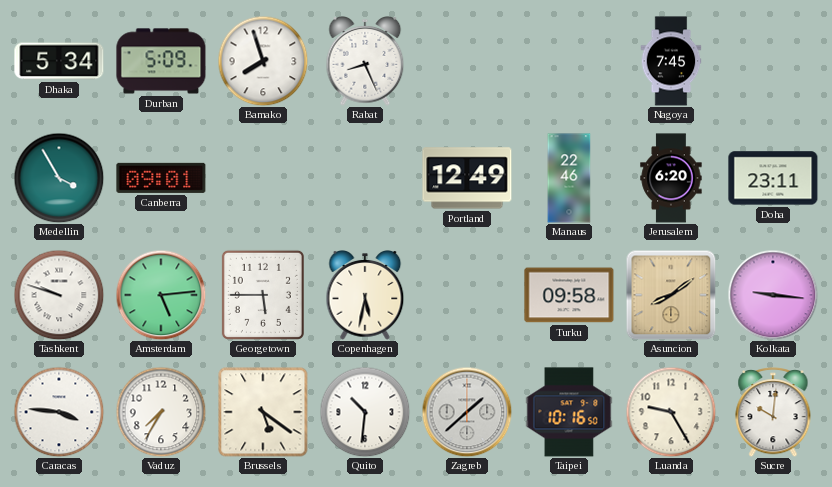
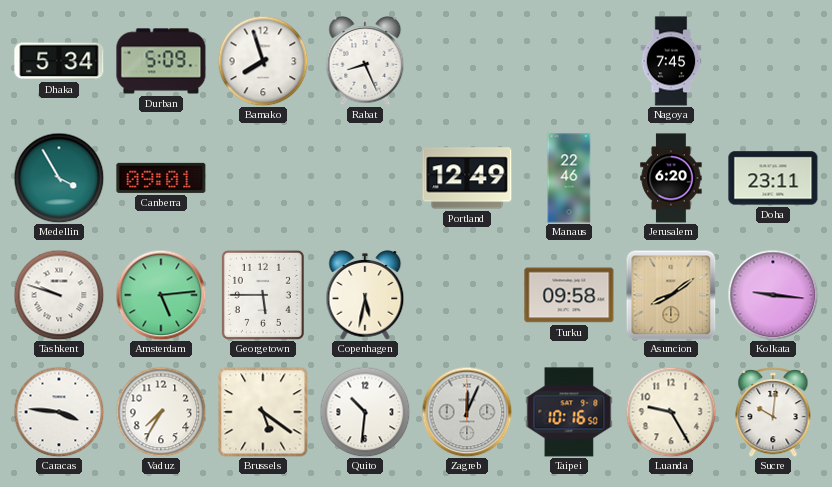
Zagreb: 1:38 -> 12:04 (467, 412)
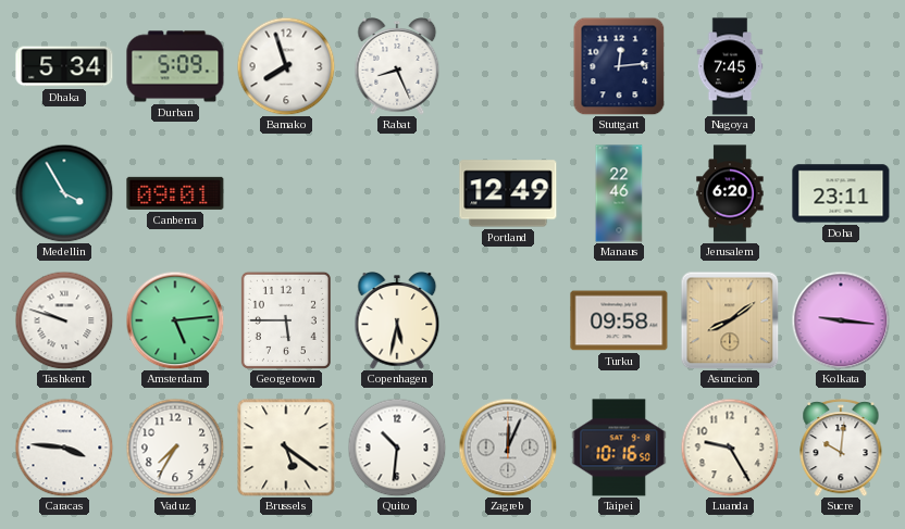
Stuttgart: none -> 12:14 (619, 66)
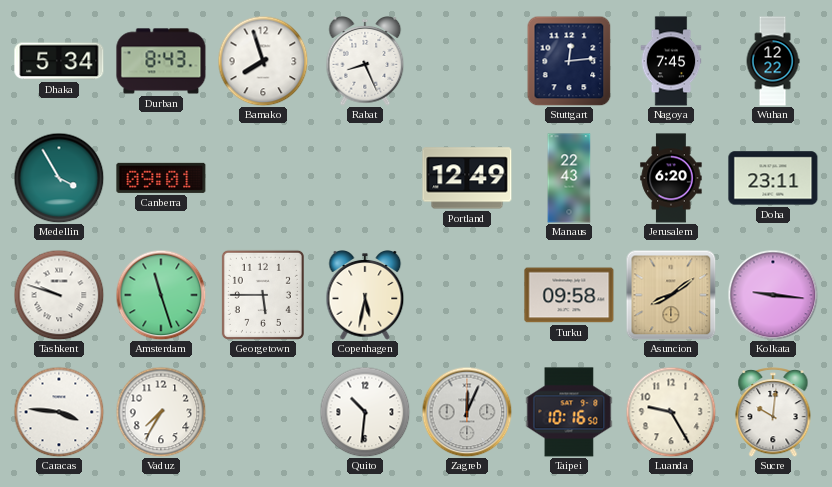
Durban: 5:09 -> 8:43 (161, 61)
Wuhan: none -> 12:22 (773, 61)
Manaus: 22:46 -> 22:43 (569, 178)
Amsterdam: 5:14 -> 11:27 (161, 295)
Brussels: 5:21 -> none (286, 448)
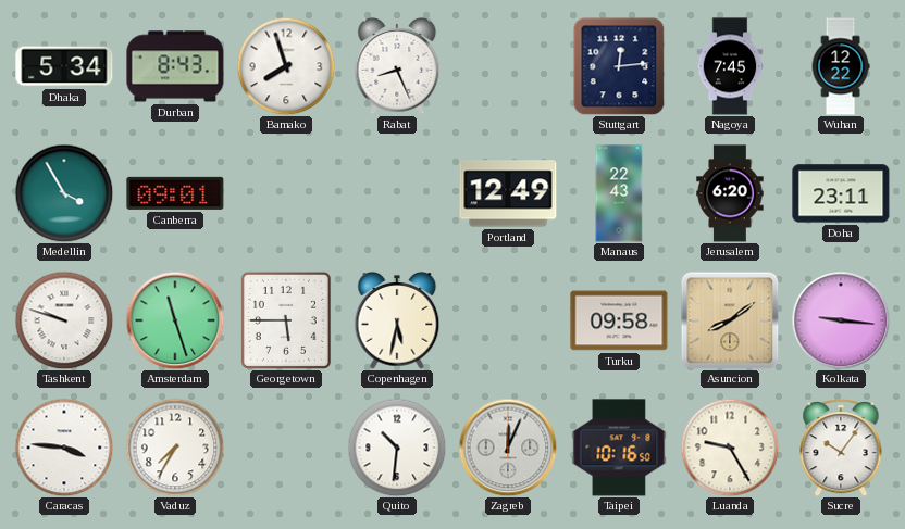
Sucre: 10:01 -> 10:06 (841, 448)
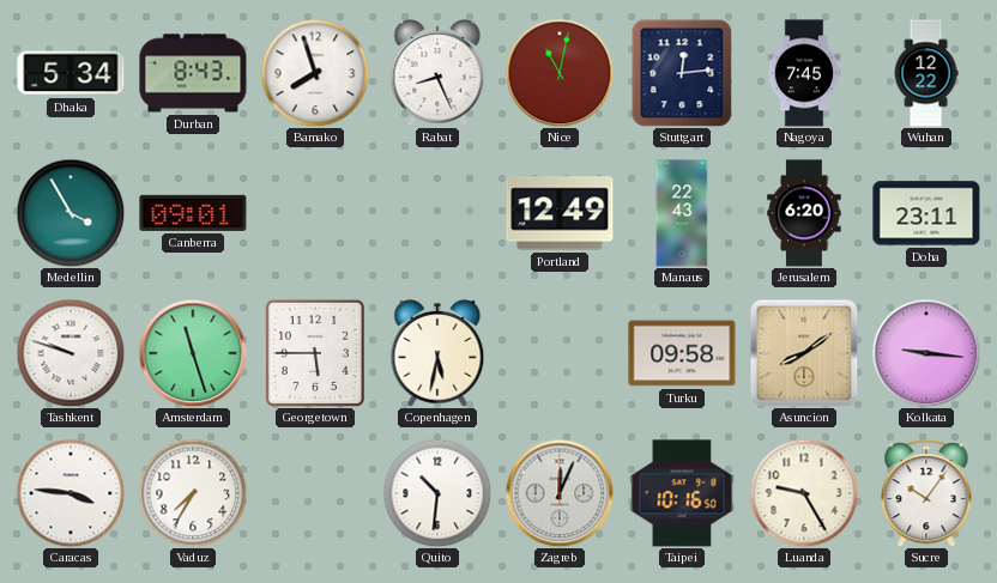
Nice: none -> 11:02 (560, 73)
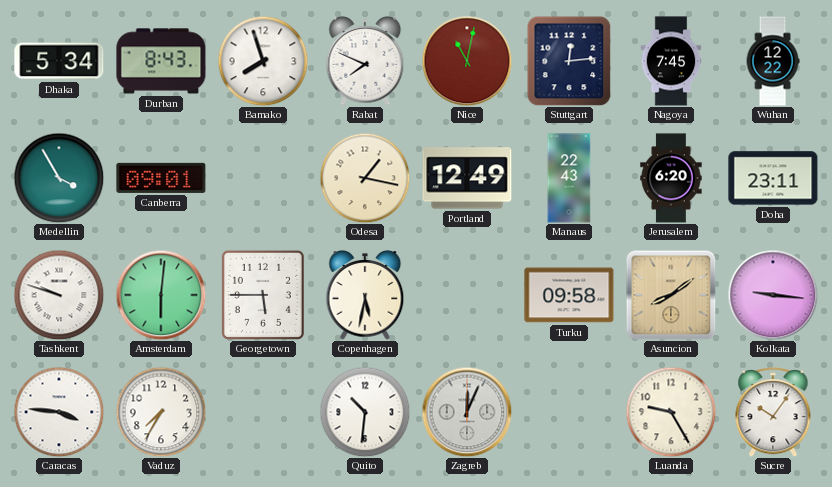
Rabat: 8:26 -> 7:49 (365, 62)
Odesa: none -> 1:17 (365, 178)
Amsterdam: 11:27 -> 6:01 (161, 295)
Taipei: 10:16 -> none (682, 493)
